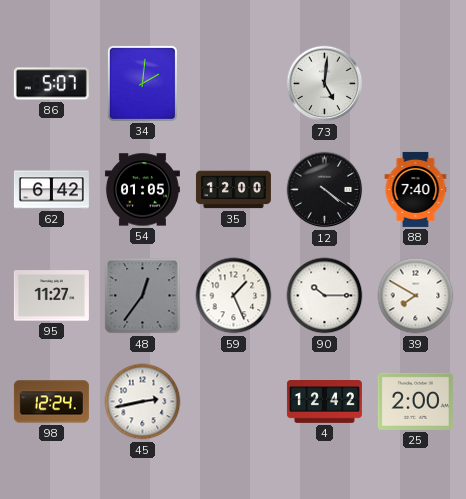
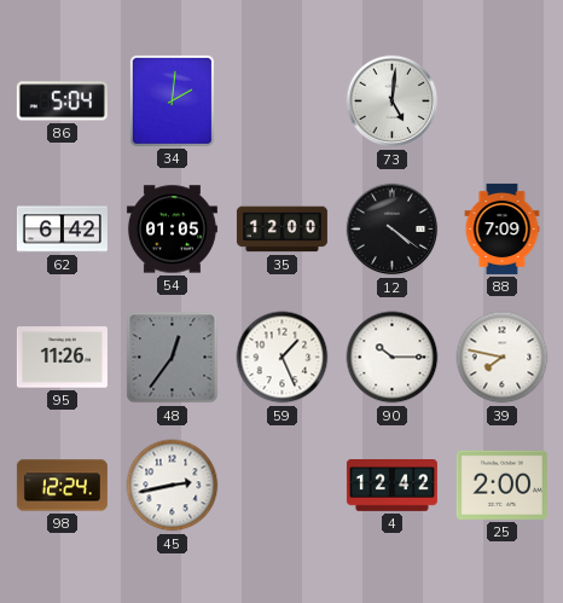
86: 5:07 -> 5:04 (62, 102)
88: 7:40 -> 7:09 (503, 228)
95: 11:27 -> 11:26 (62, 358)
39: 7:50 -> 7:47 (503, 358)
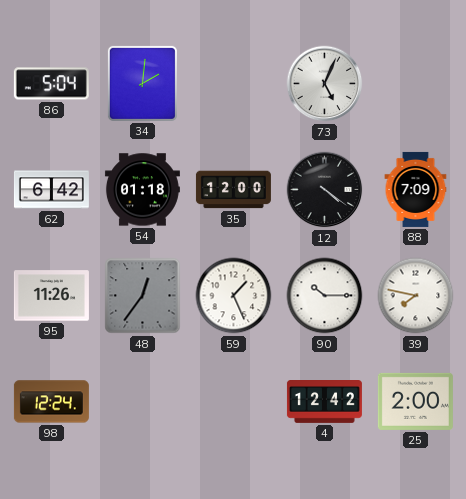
73: 5:01 -> 5:04 (325, 84)
54: 01:05 -> 01:18 (142, 190)
45: 2:43 -> none (173, 486)
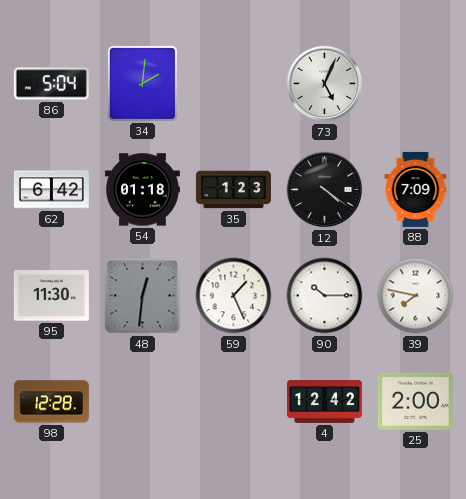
35: 12:00 -> 1:23 (233, 190)
95: 11:26 -> 11:30 (51, 296)
48: 12:36 -> 12:31 (143, 296)
98: 12:24 -> 12:28 (51, 402)
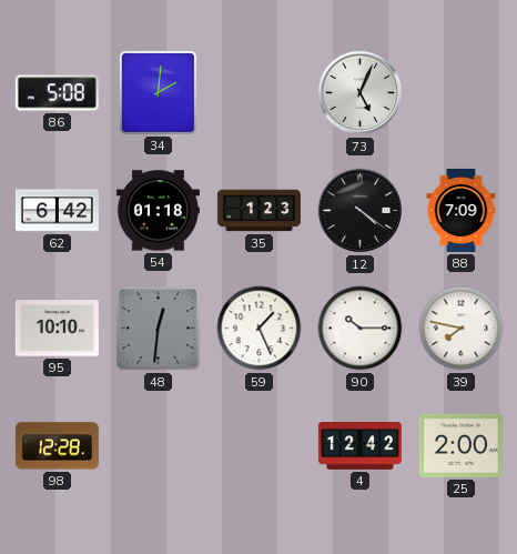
86: 5:04 -> 5:08 (57, 93)
95: 11:30 -> 10:10 (57, 329)
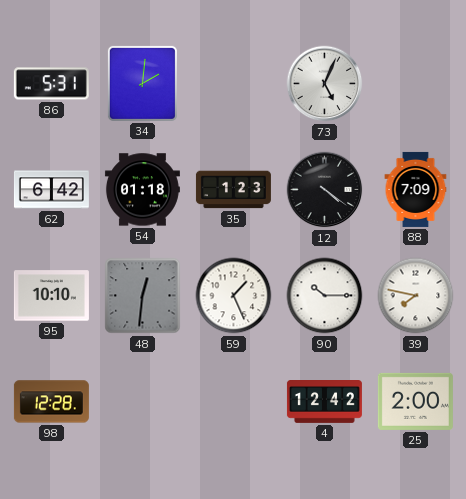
86: 5:08 -> 5:31 (51, 84)
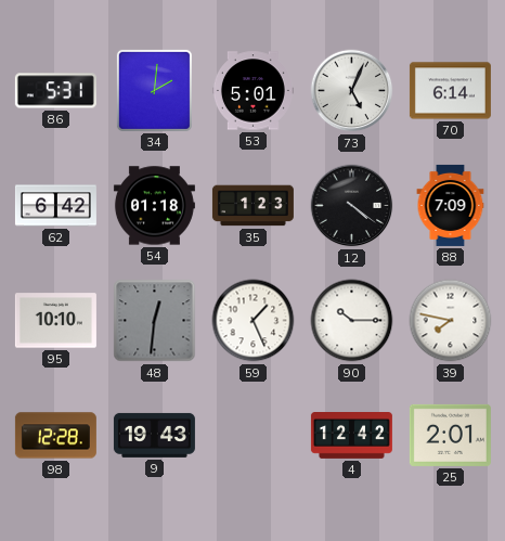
53: none -> 5:01 (252, 91)
70: none -> 6:14 (450, 91)
9: none -> 19:43 (154, 435)
25: 2:00 -> 2:01 (450, 435)
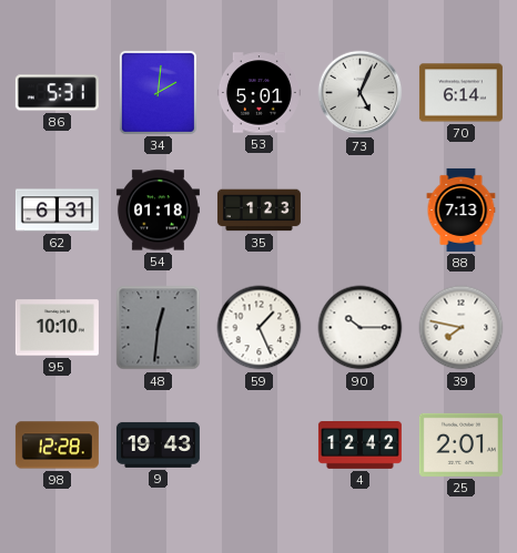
62: 6:42 -> 6:31 (57, 211)
12: 4:21 -> none (352, 206)
88: 7:09 -> 7:13 (462, 209)
